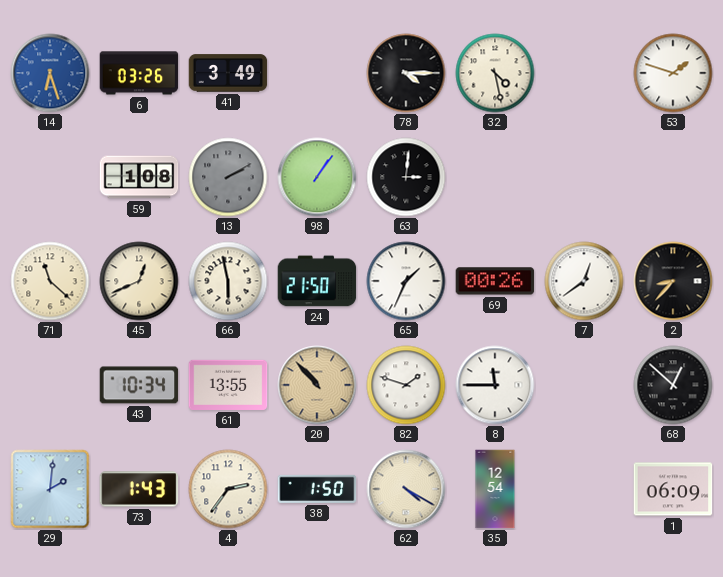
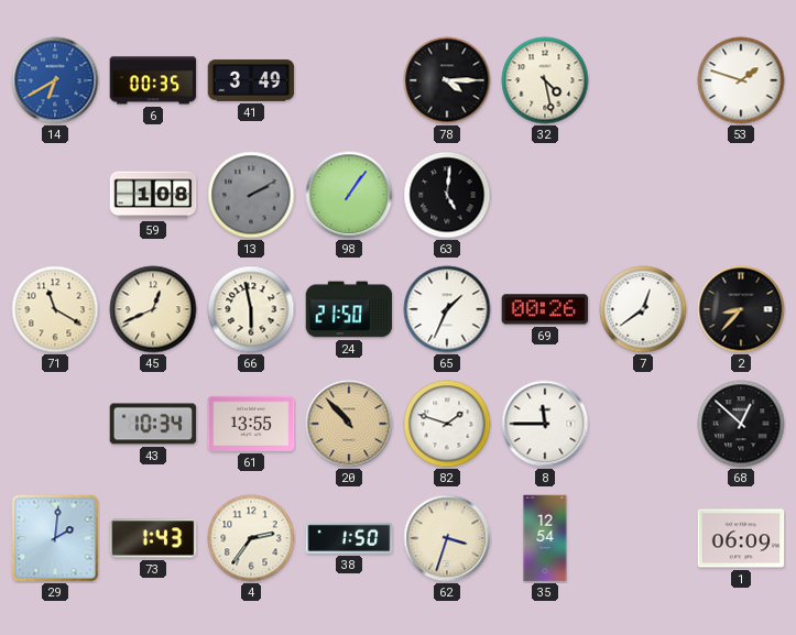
14: 6:27 -> 6:40 (55, 80)
6: 03:26 -> 00:35 (153, 80)
63: 3:01 -> 5:01 (447, 195)
71: 11:22 -> 11:20 (55, 309)
62: 4:20 -> 3:33 (447, 538)
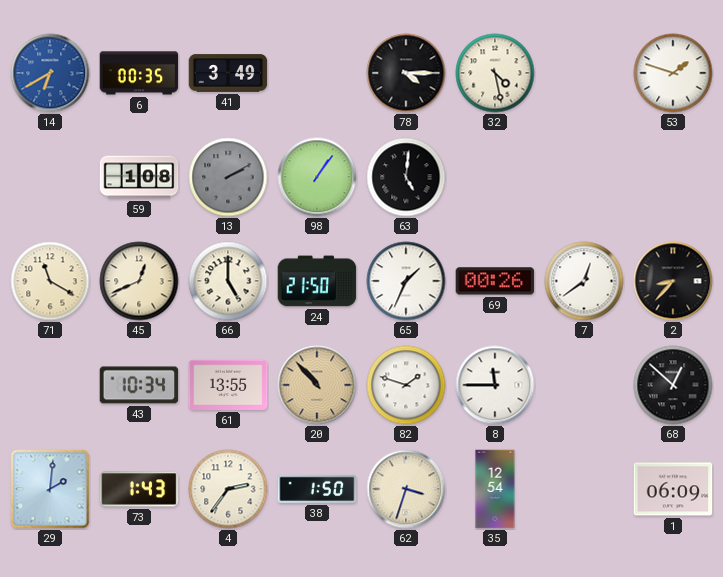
66: 5:58 -> 5:00 (228, 281)
